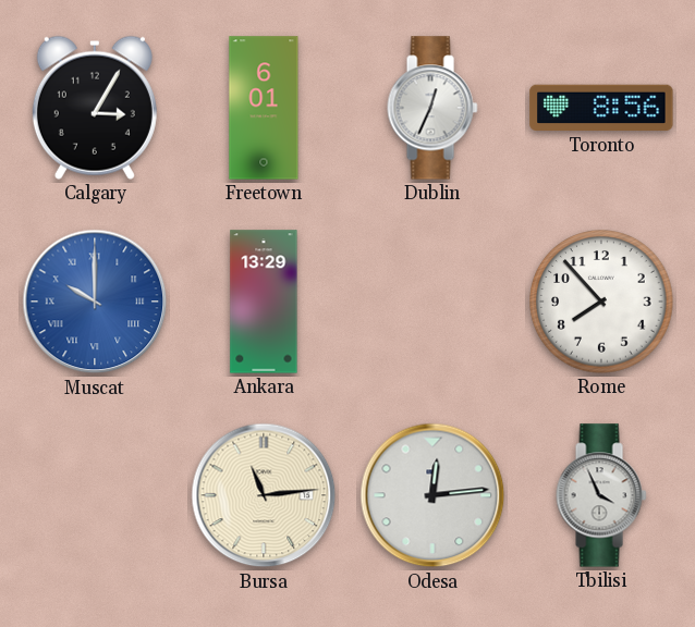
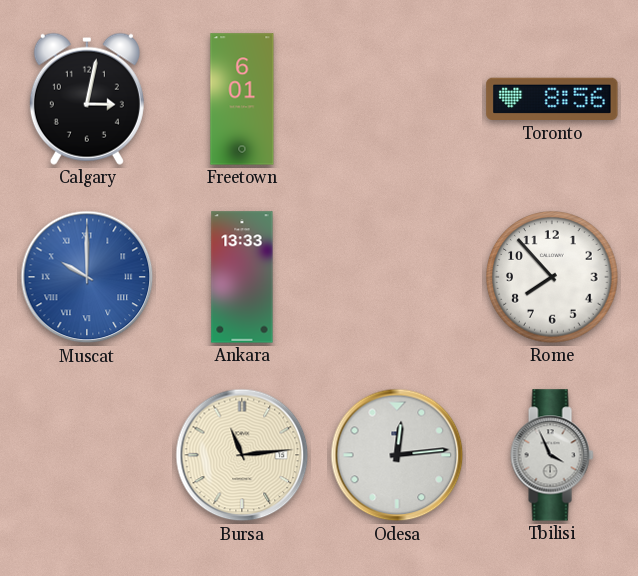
Calgary: 3:05 -> 3:02 (87, 99)
Dublin: 12:34 -> none (432, 108)
Ankara: 13:29 -> 13:33 (242, 277)
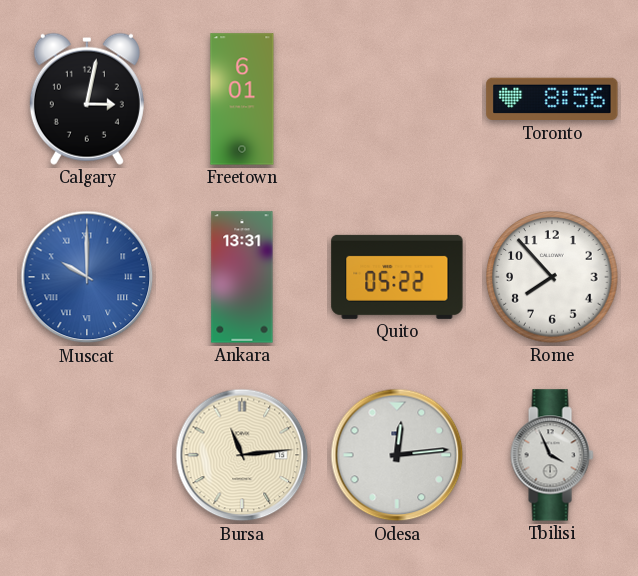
Ankara: 13:33 -> 13:31 (242, 277)
Quito: none -> 05:22 (397, 277)
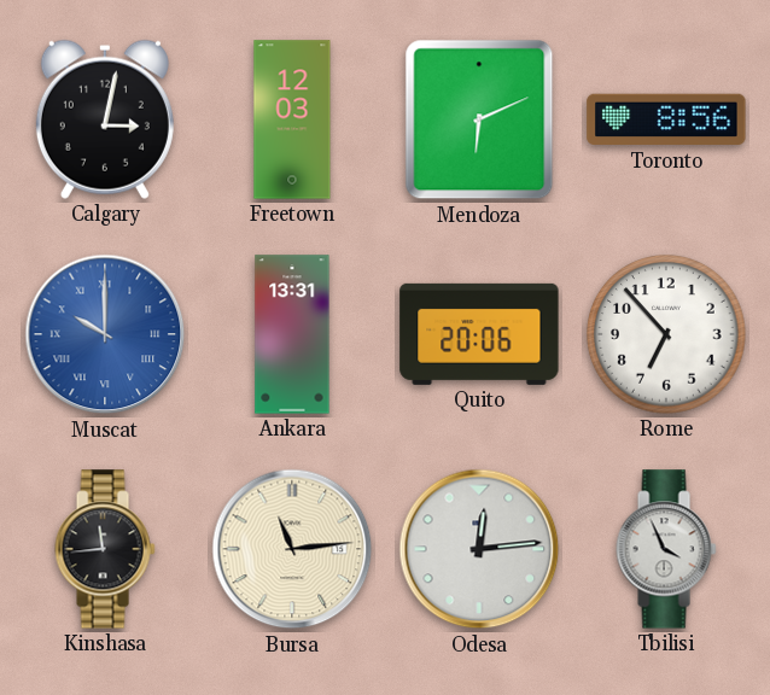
Freetown: 6:01 -> 12:03 (292, 119)
Mendoza: none -> 6:11 (479, 119)
Quito: 05:22 -> 20:06 (479, 334)
Rome: 7:53 -> 6:53 (666, 334)
Kinshasa: none -> 11:44 (105, 549)
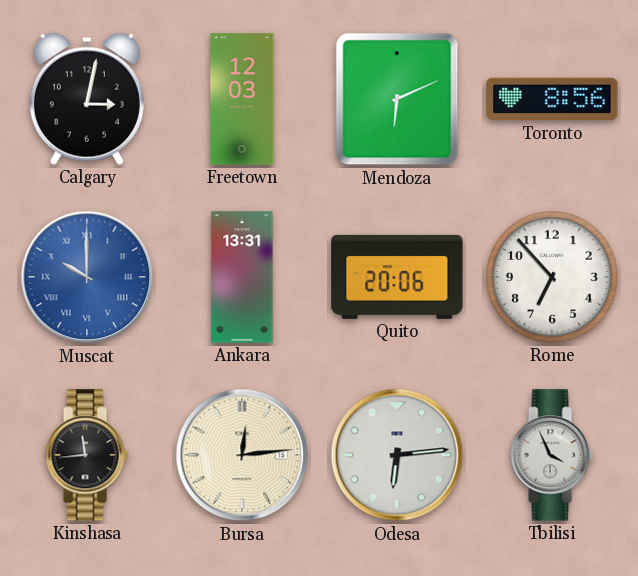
Bursa: 11:14 -> 12:14 (242, 455)
Odesa: 12:14 -> 6:14 (397, 455)
